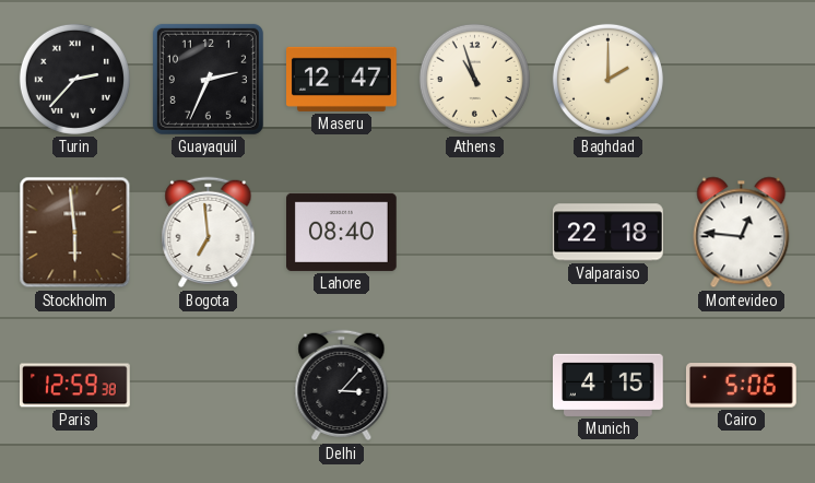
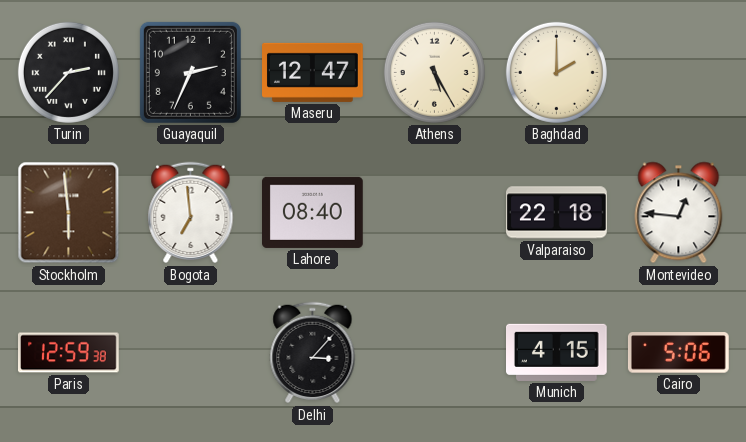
Athens: 10:57 -> 5:25 (434, 72)
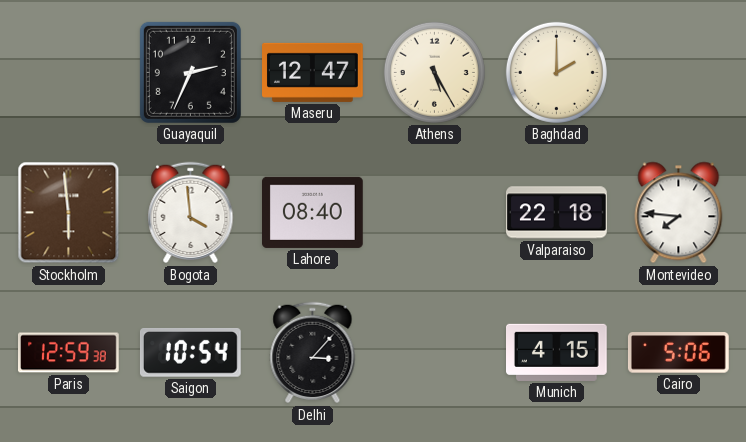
Turin: 2:37 -> none (68, 72)
Bogota: 6:59 -> 3:59 (191, 213)
Montevideo: 12:46 -> 7:46 (679, 213)
Saigon: none -> 10:54 (190, 353)
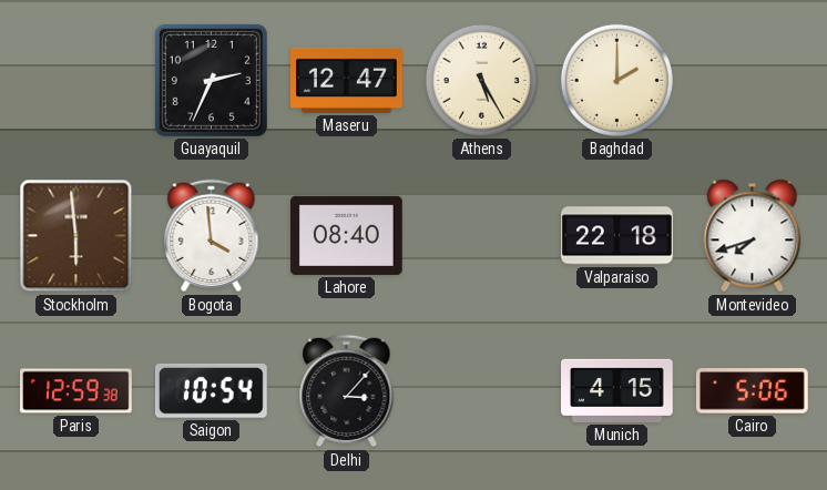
Montevideo: 7:46 -> 7:42 (753, 236)
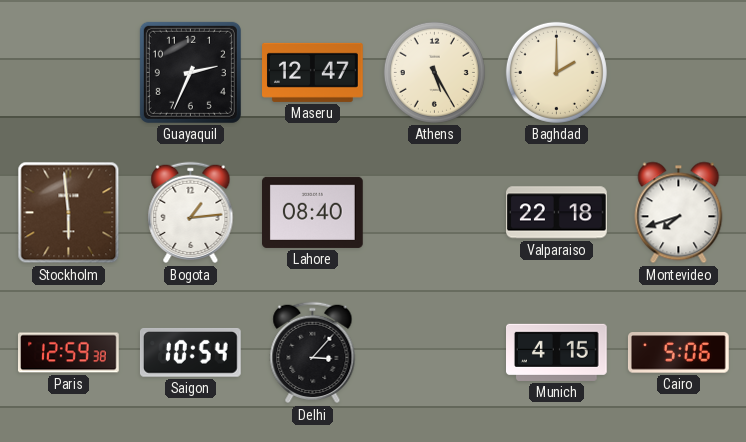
Bogota: 3:59 -> 1:14 (191, 213)
